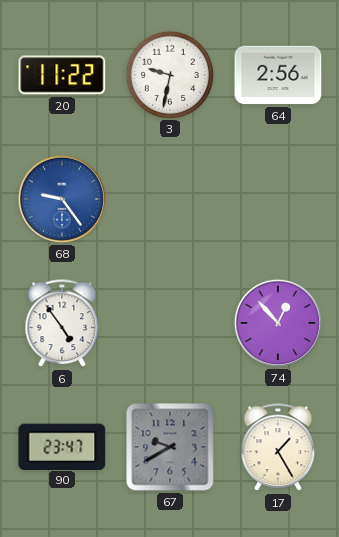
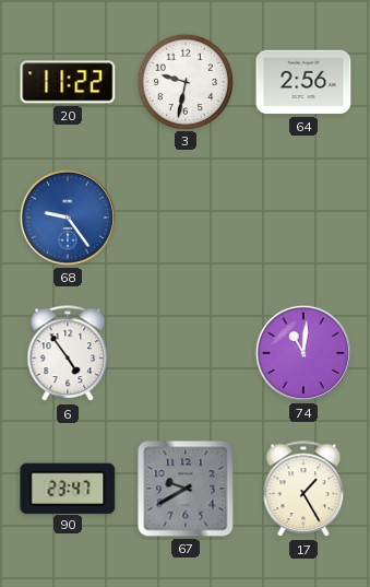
74: 12:53 -> 11:01 (303, 353)
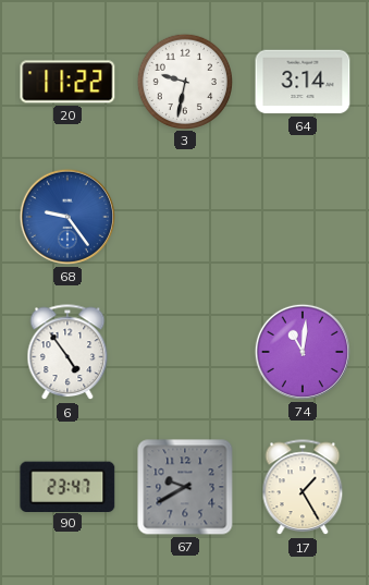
64: 2:56 -> 3:14 (303, 82)
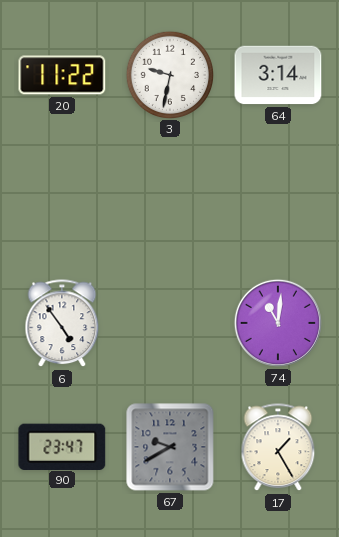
68: 9:24 -> none (67, 217)
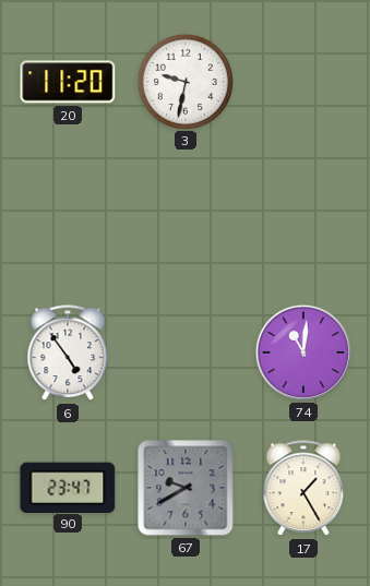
20: 11:22 -> 11:20 (68, 82)
64: 3:14 -> none (278, 75)
